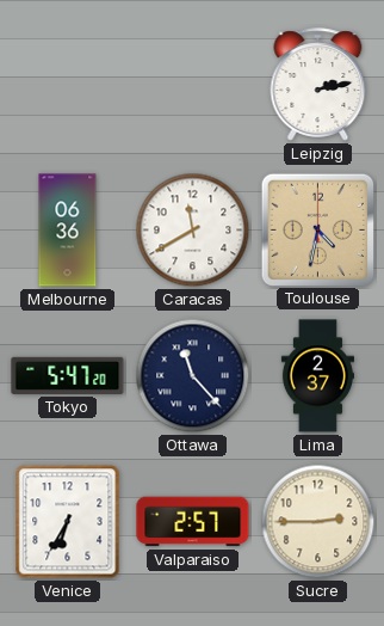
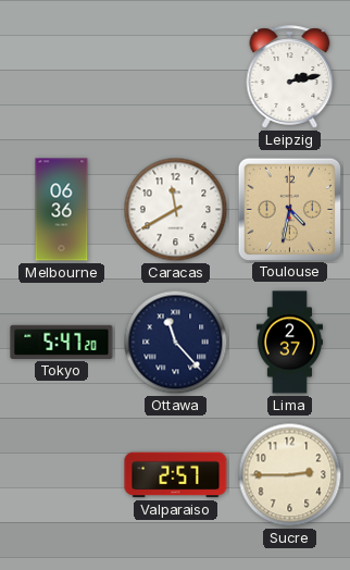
Venice: 6:35 -> none (68, 522)
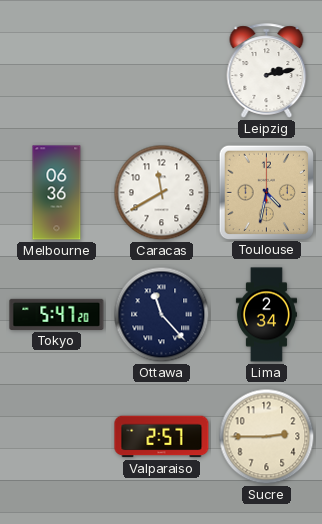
Lima: 2:37 -> 2:34 (266, 315)
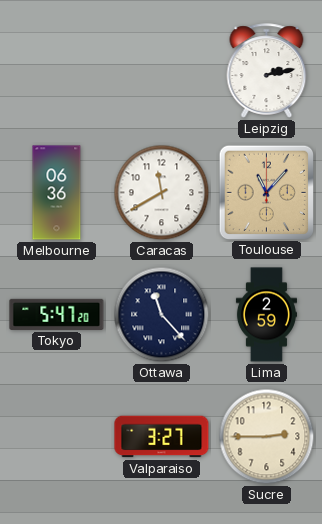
Toulouse: 4:32 -> 11:07 (266, 192)
Lima: 2:34 -> 2:59 (266, 315)
Valparaiso: 2:57 -> 3:27 (162, 437)
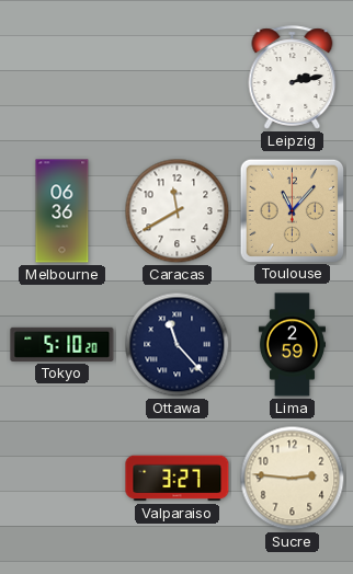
Tokyo: 5:47 -> 5:10 (62, 344)
Sucre: 2:45 -> 2:46 (293, 479)
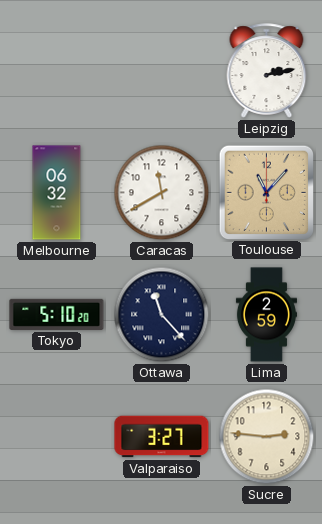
Melbourne: 06:36 -> 06:32 (57, 193)
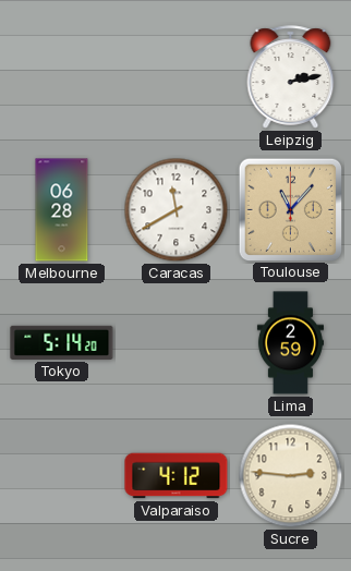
Melbourne: 06:32 -> 06:28 (62, 210)
Tokyo: 5:10 -> 5:14 (62, 342)
Ottawa: 11:23 -> none (162, 315)
Valparaiso: 3:27 -> 4:12 (177, 476)
